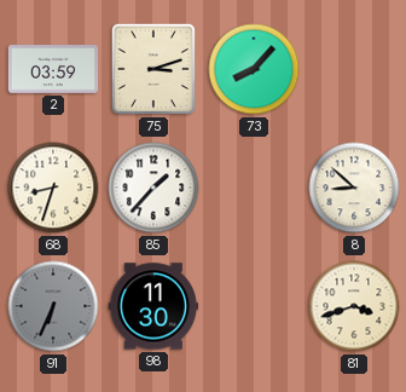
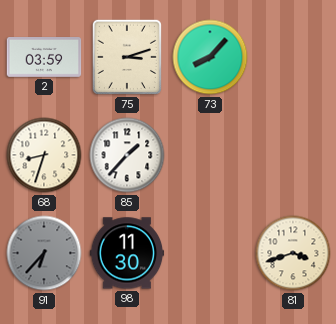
8: 8:52 -> none (354, 188)
91: 6:34 -> 6:37 (44, 253)
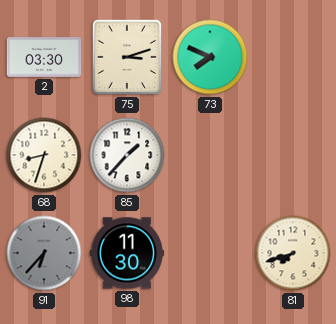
2: 03:59 -> 03:30 (44, 58)
73: 8:07 -> 7:49 (210, 57)
81: 3:42 -> 7:42 (293, 253)
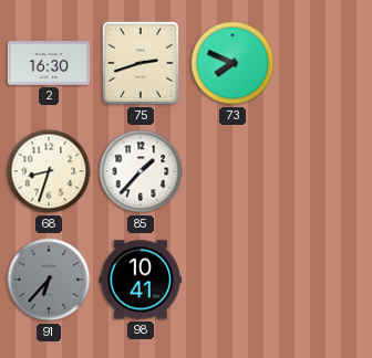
2: 03:30 -> 16:30 (49, 64)
75: 3:12 -> 2:42 (141, 63)
98: 11:30 -> 10:41 (141, 280)
81: 7:42 -> none (293, 253)
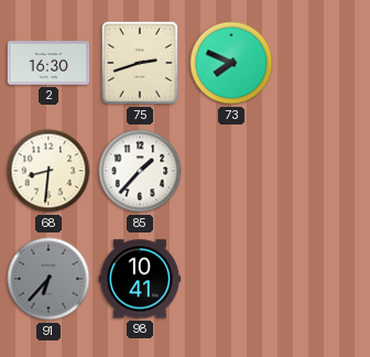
68: 8:33 -> 8:31 (48, 171)
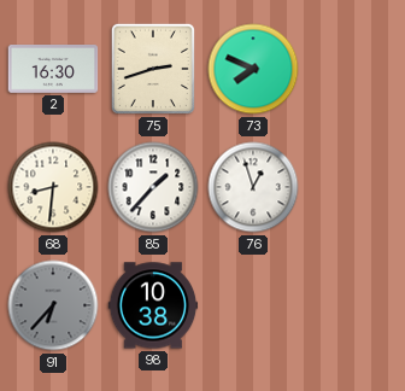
76: none -> 12:57 (253, 187)
98: 10:41 -> 10:38 (153, 305)
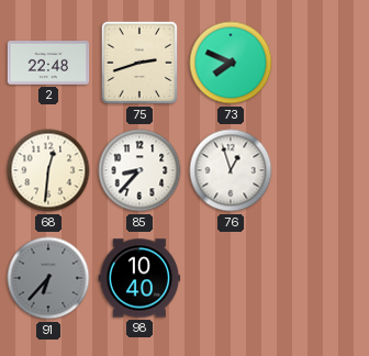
2: 16:30 -> 22:48 (48, 64)
68: 8:31 -> 12:31 (48, 170)
85: 1:37 -> 8:37 (139, 170)
98: 10:38 -> 10:40 (139, 278)
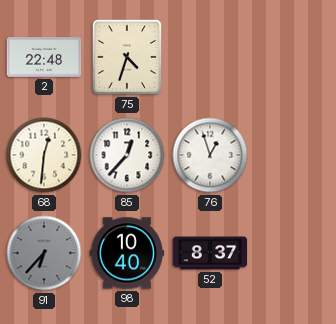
75: 2:42 -> 4:33 (127, 57)
73: 7:49 -> none (231, 63)
85: 8:37 -> 12:37 (127, 155)
52: none -> 8:37 (210, 253)
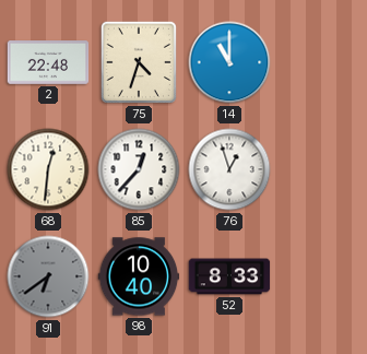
14: none -> 11:00 (229, 62)
91: 6:37 -> 6:39 (48, 276)
52: 8:37 -> 8:33 (229, 276)
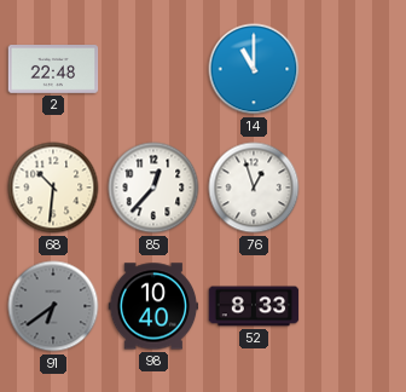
75: 4:33 -> none (139, 62)
68: 12:31 -> 10:31 (53, 188)
